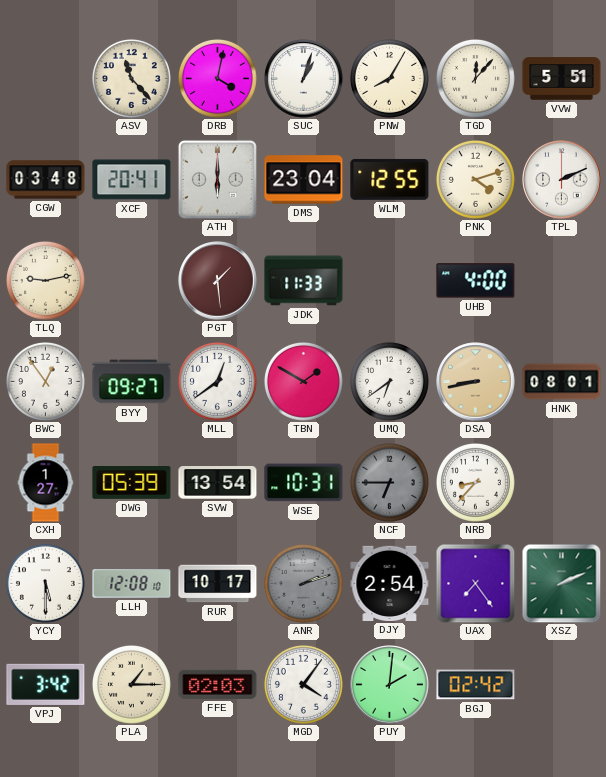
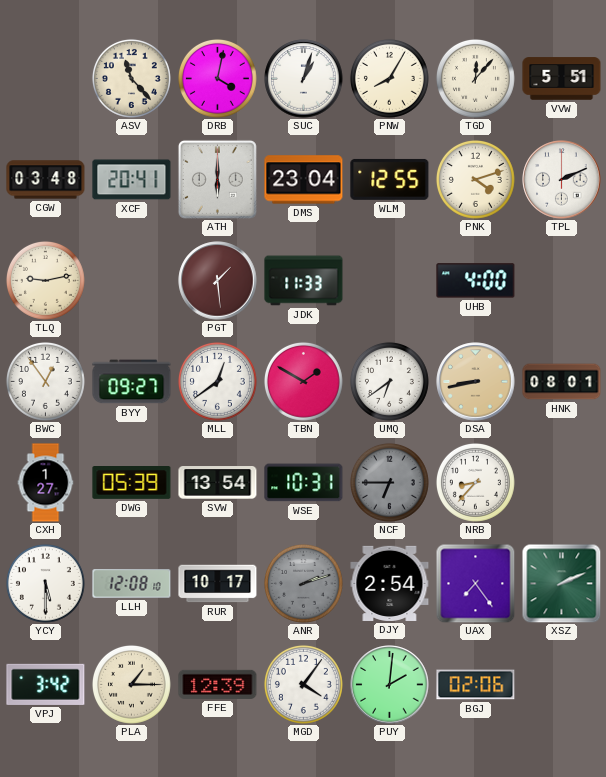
FFE: 02:03 -> 12:39 (218, 684)
BGJ: 02:42 -> 02:06 (476, 685)
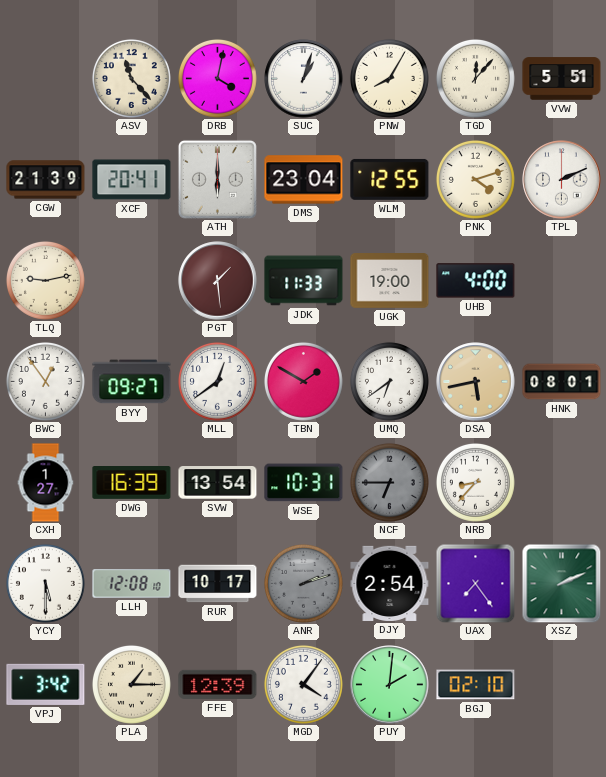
CGW: 03:48 -> 21:39 (46, 180)
UGK: none -> 19:00 (390, 281)
DSA: 8:43 -> 5:43 (476, 382)
DWG: 05:39 -> 16:39 (132, 483)
BGJ: 02:06 -> 02:10 (476, 685)
